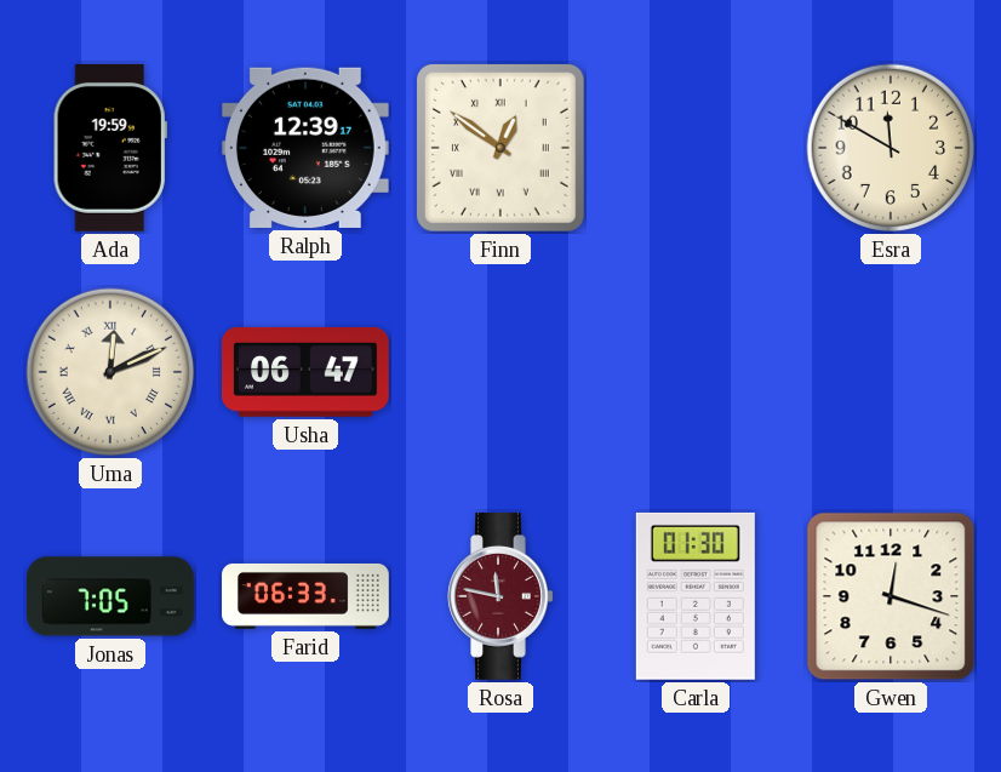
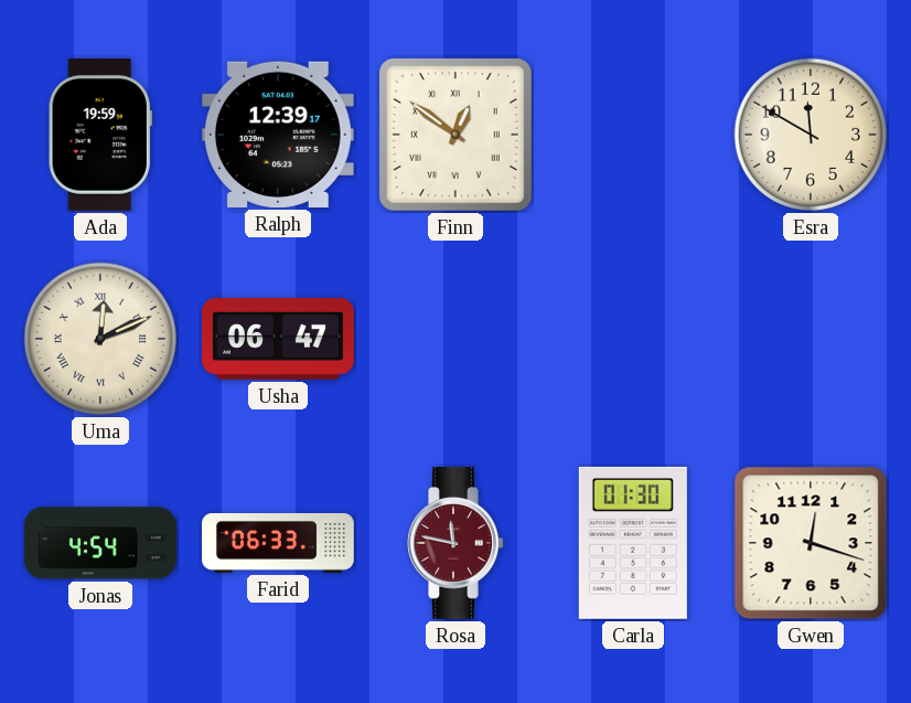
Jonas: 7:05 -> 4:54 (101, 543)
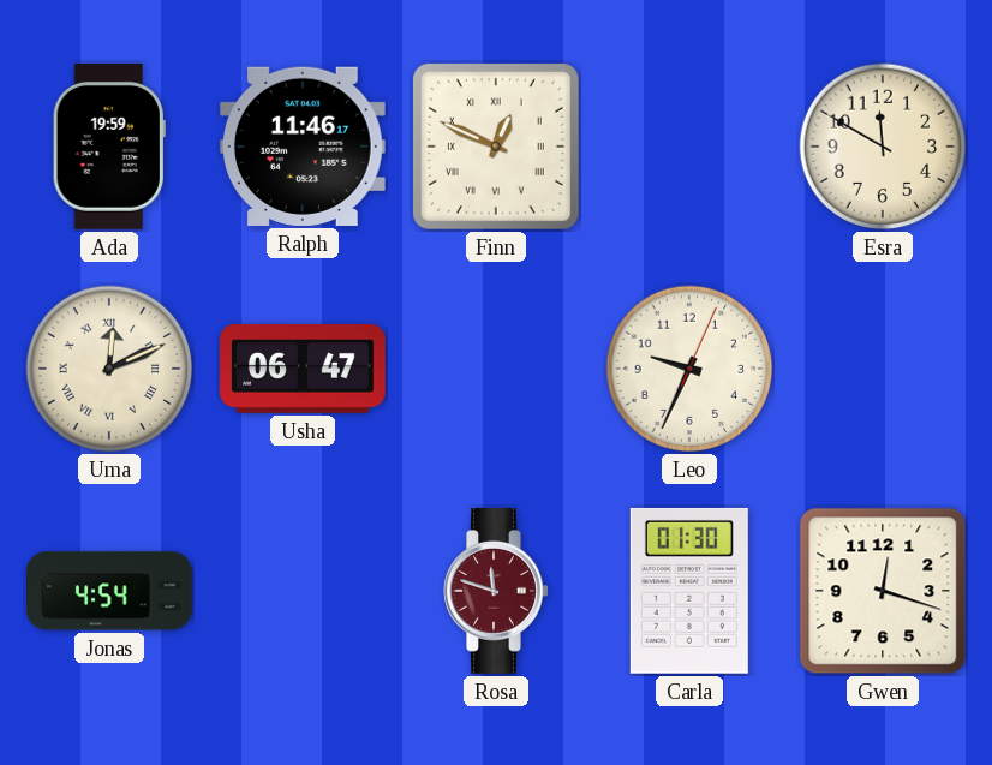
Ralph: 12:39 -> 11:46 (303, 147)
Finn: 12:51 -> 12:49 (496, 147)
Leo: none -> 9:34 (689, 369)
Farid: 06:33 -> none (278, 543)
Rosa: 11:47 -> 11:48 (496, 591)
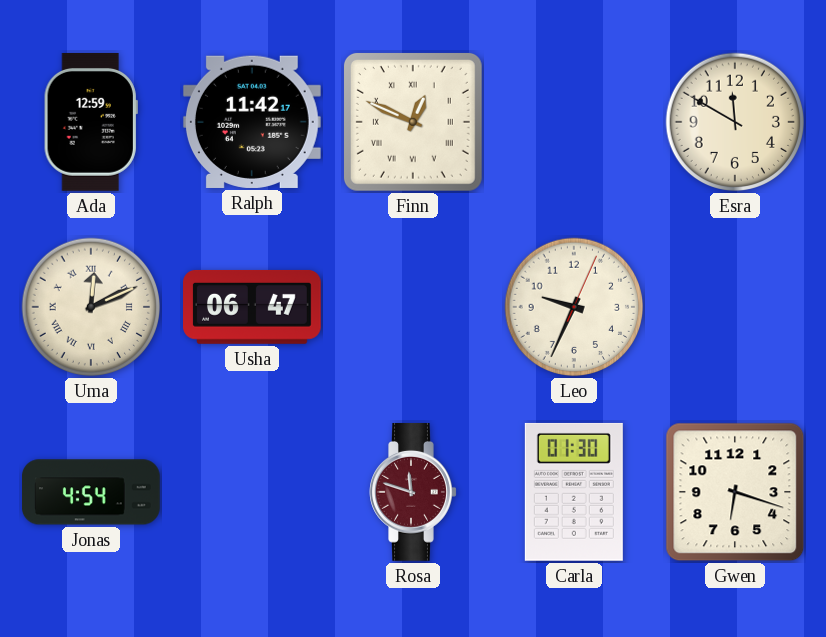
Ada: 19:59 -> 12:59 (91, 122)
Ralph: 11:46 -> 11:42 (252, 122)
Gwen: 12:18 -> 6:18 (735, 492)
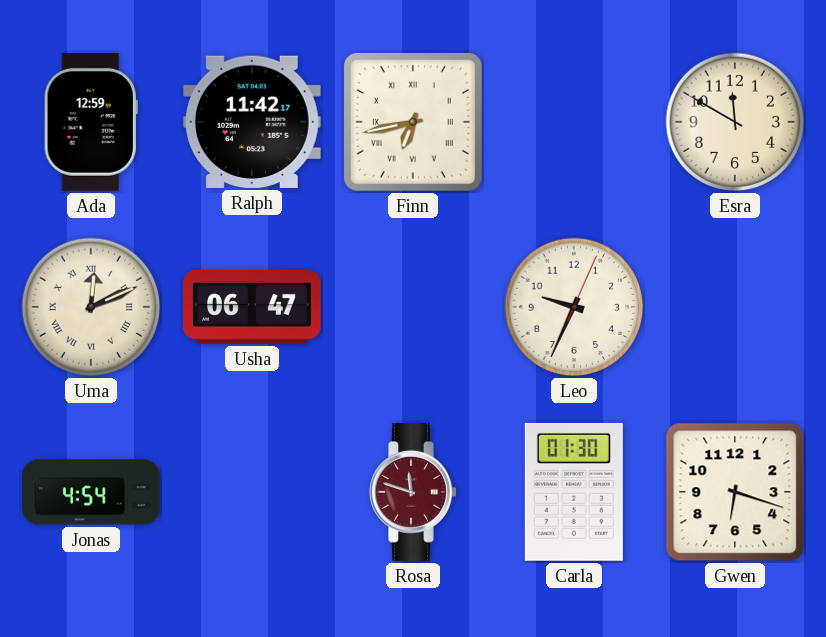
Finn: 12:49 -> 6:43 (413, 122)
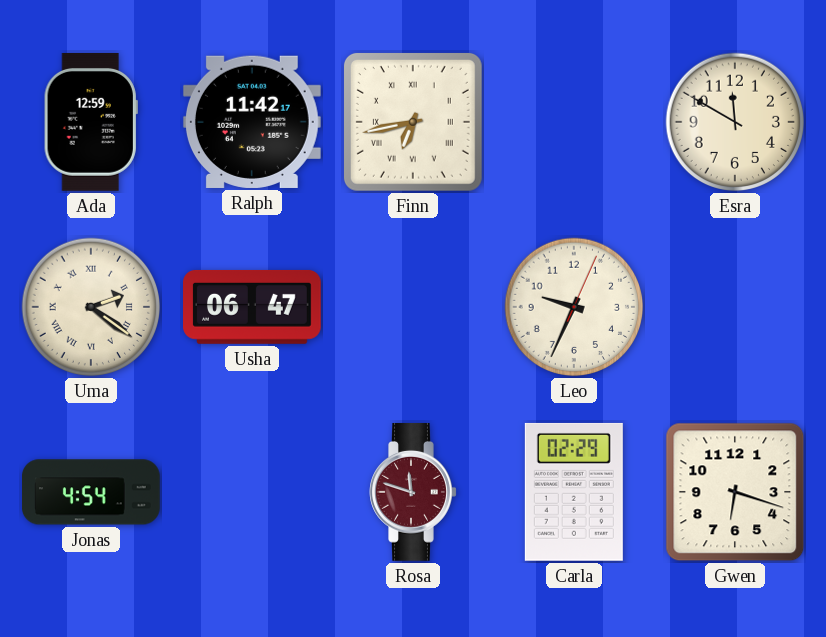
Uma: 12:11 -> 2:21 (91, 307)
Carla: 01:30 -> 02:29 (574, 492)
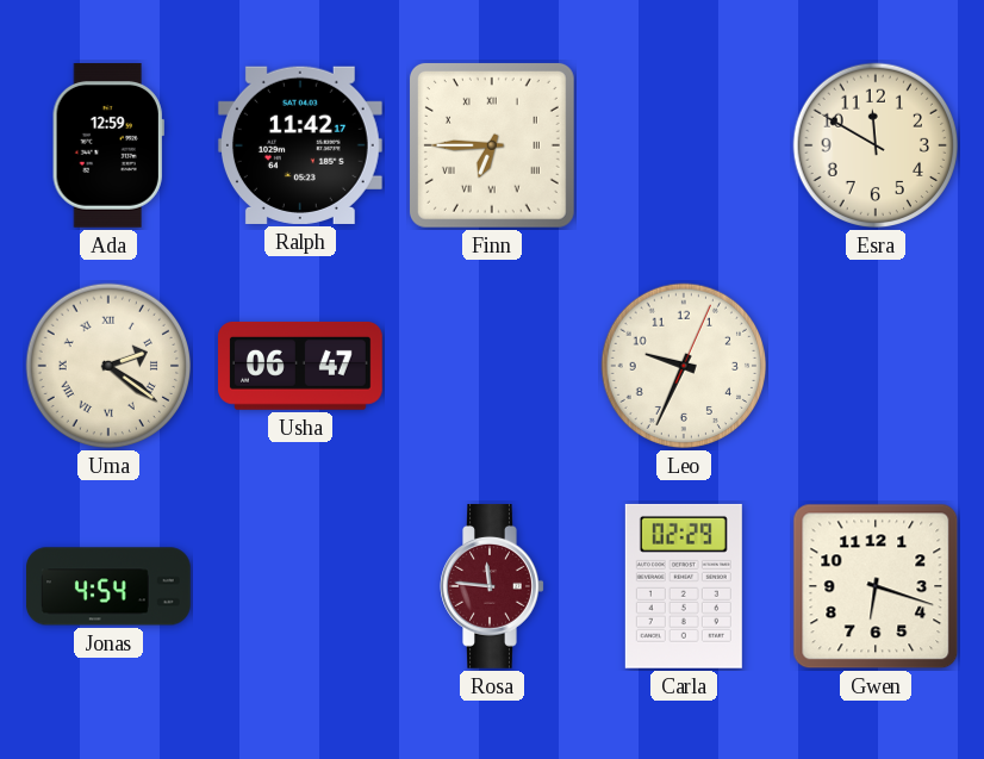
Finn: 6:43 -> 6:45 (492, 145)
Rosa: 11:48 -> 11:46 (492, 586)
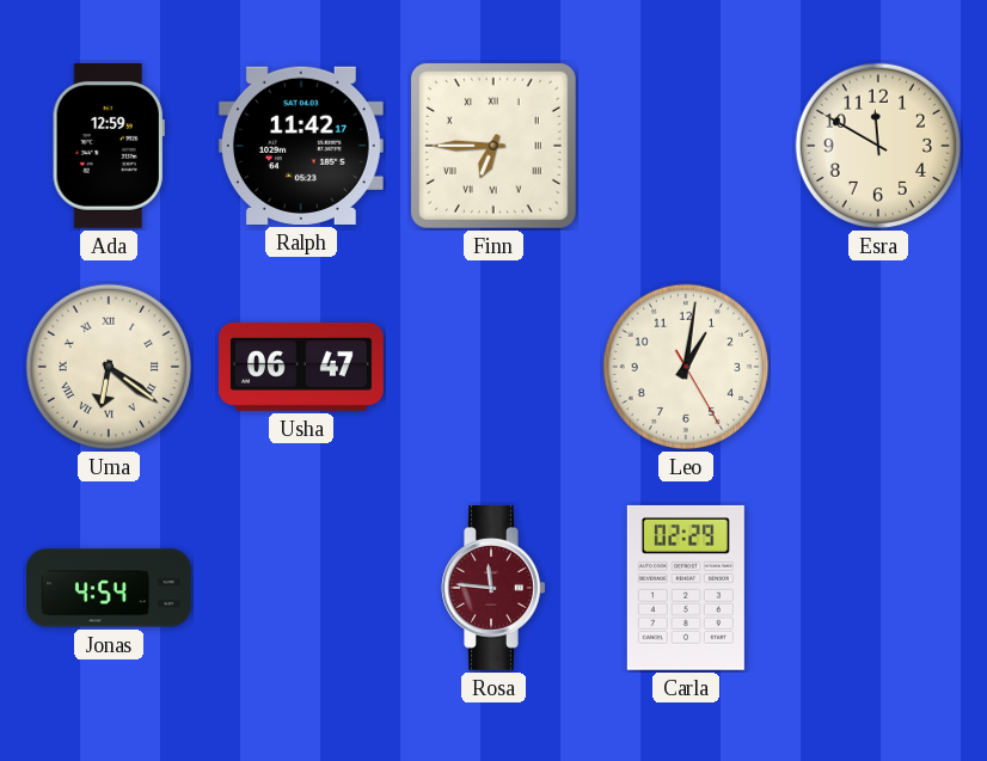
Uma: 2:21 -> 6:21 (109, 367)
Leo: 9:34 -> 1:01 (686, 367)
Gwen: 6:18 -> none (876, 586)
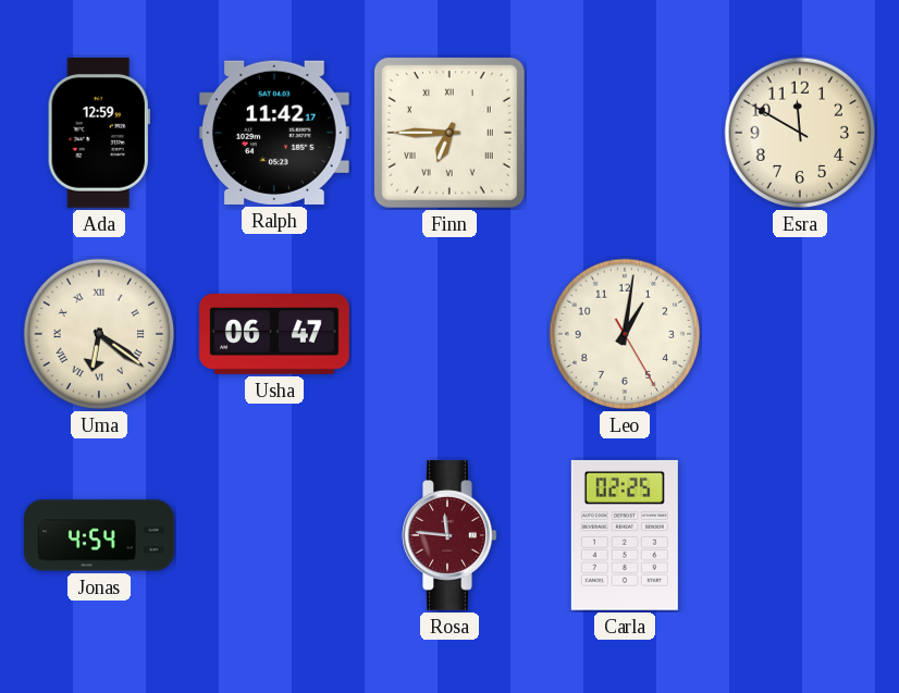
Carla: 02:29 -> 02:25 (625, 535)
